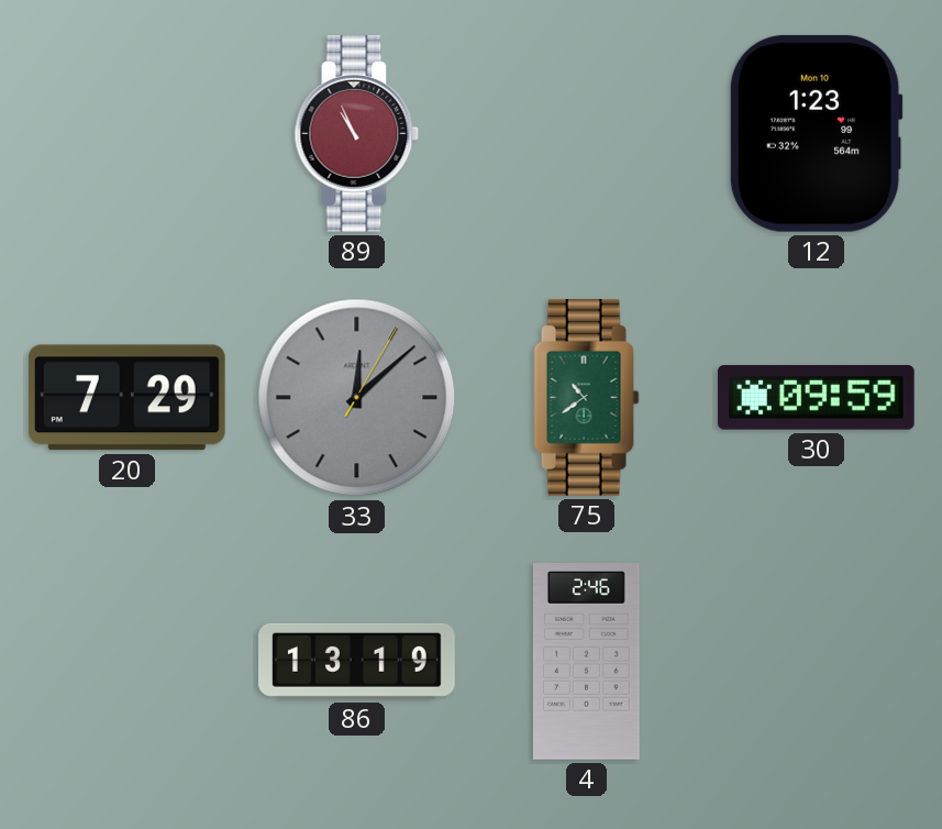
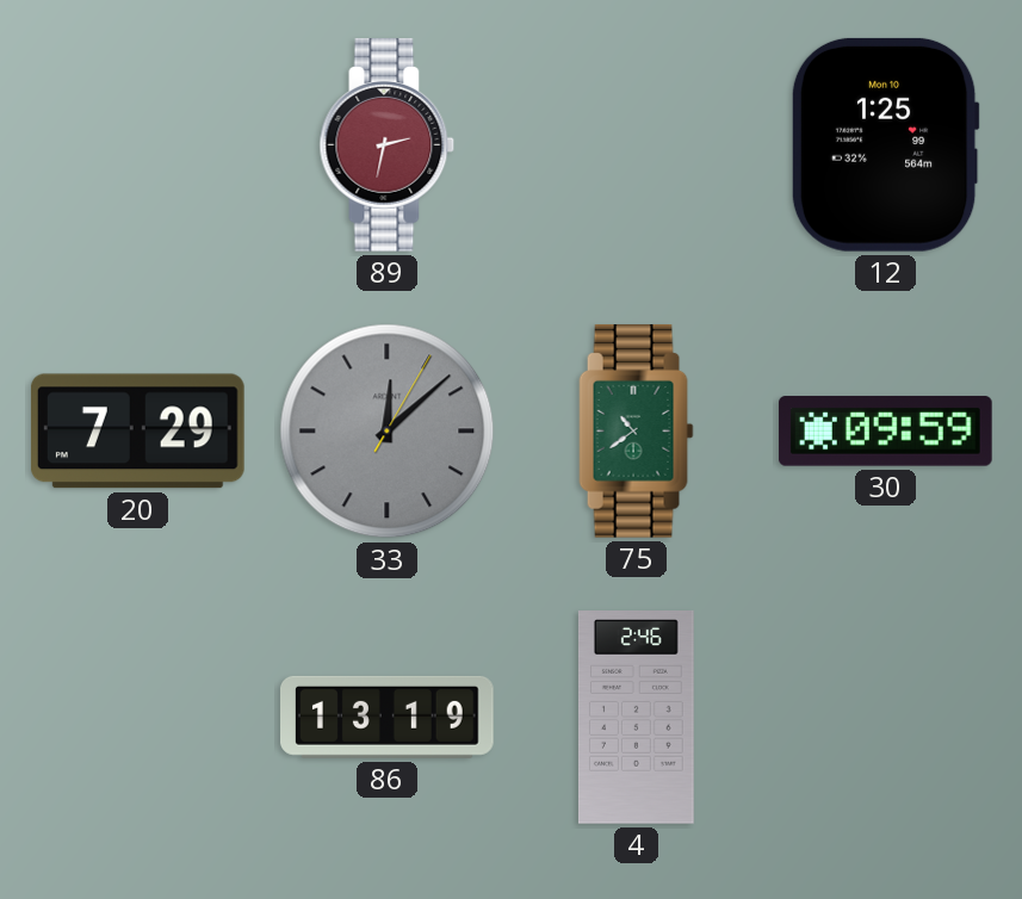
89: 10:56 -> 2:32 (388, 145)
12: 1:23 -> 1:25 (885, 144)
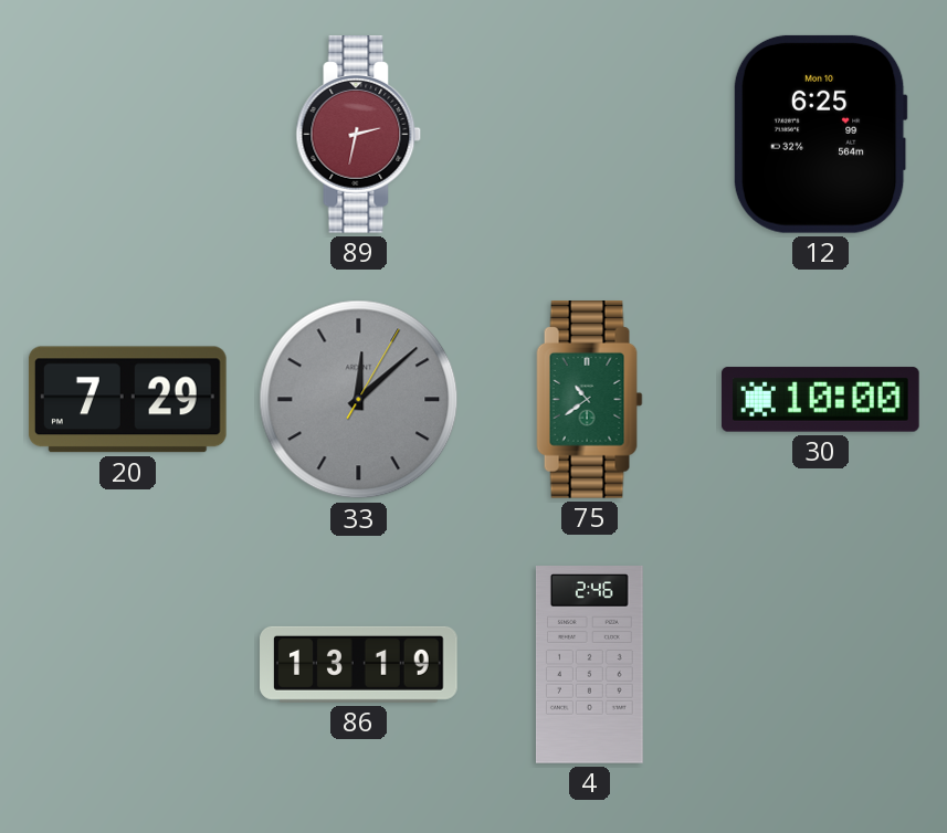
12: 1:25 -> 6:25 (820, 134)
30: 09:59 -> 10:00 (821, 400)
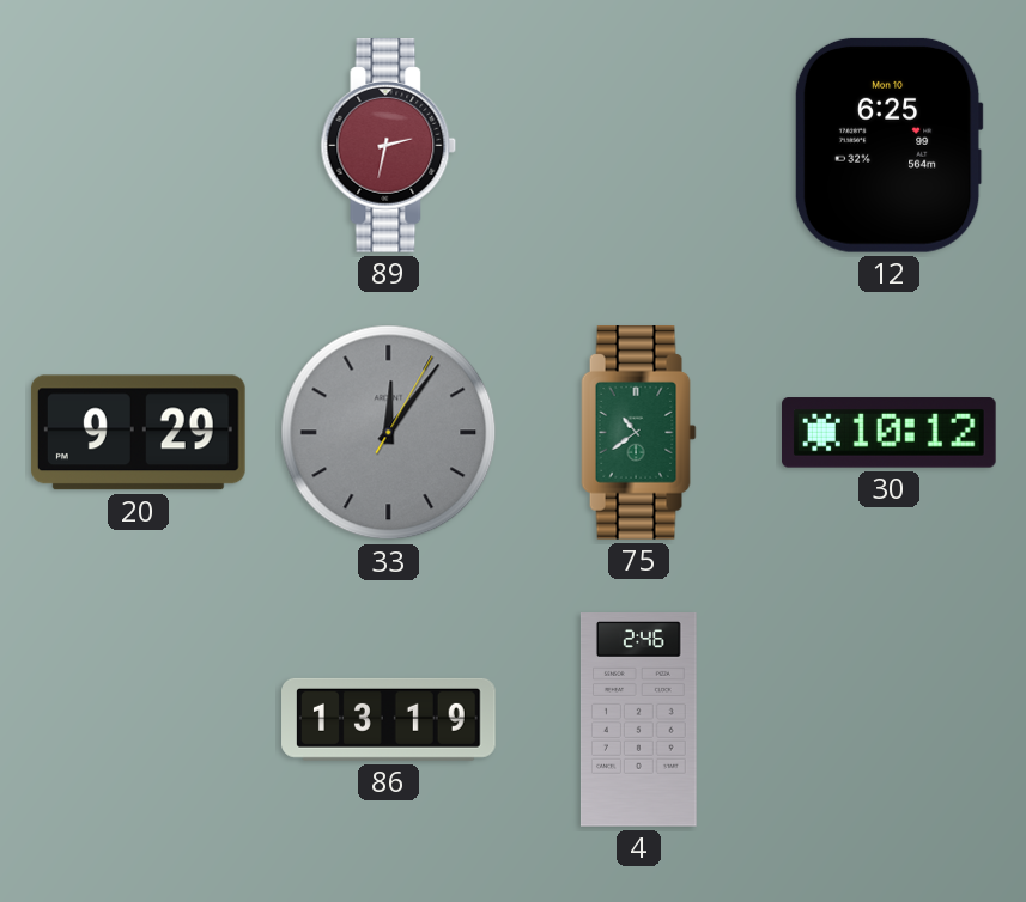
20: 7:29 -> 9:29 (138, 433)
33: 12:08 -> 12:06 (389, 433)
30: 10:00 -> 10:12 (890, 433)
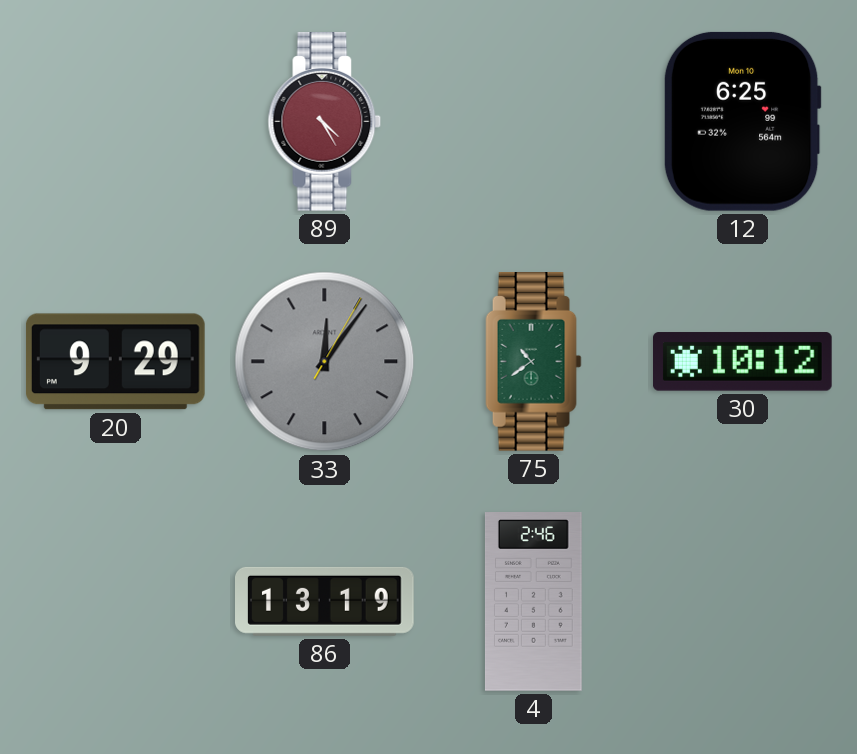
89: 2:32 -> 4:25 (325, 122)
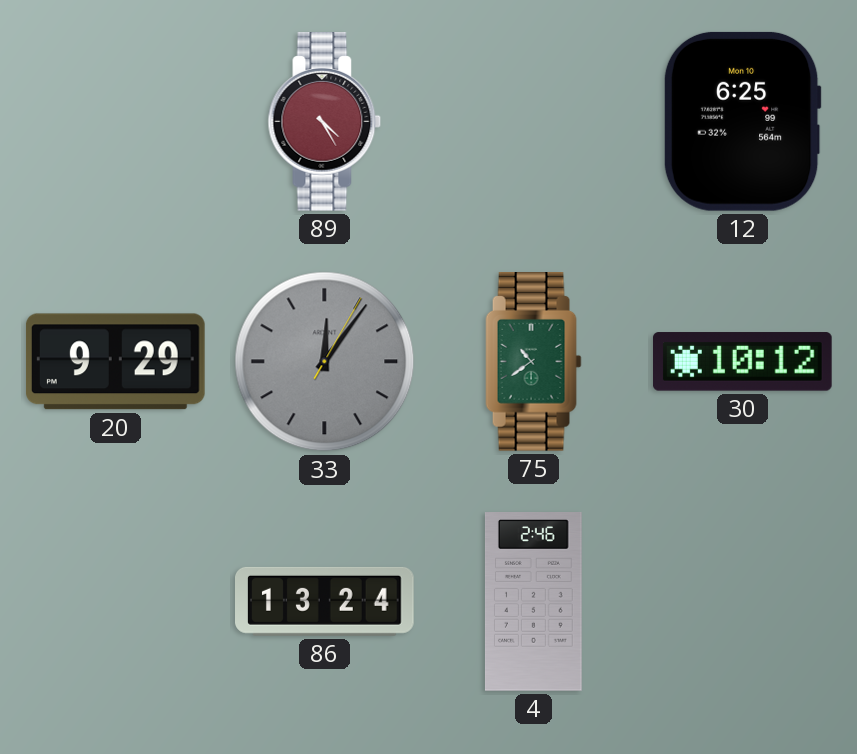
86: 13:19 -> 13:24 (325, 601)
